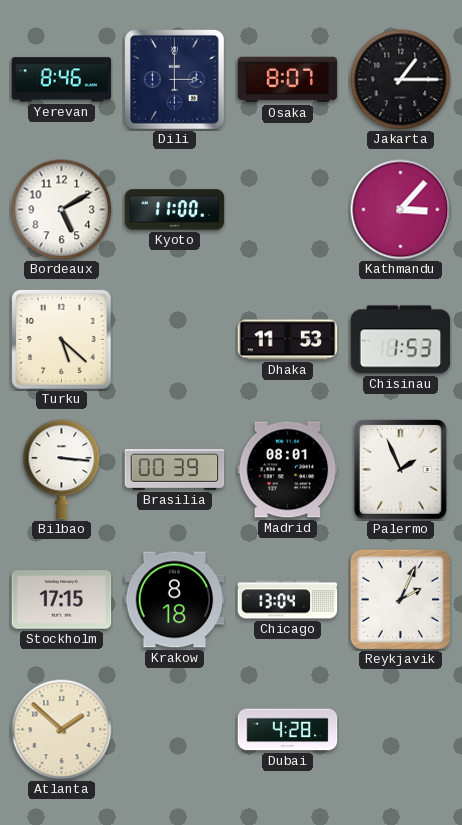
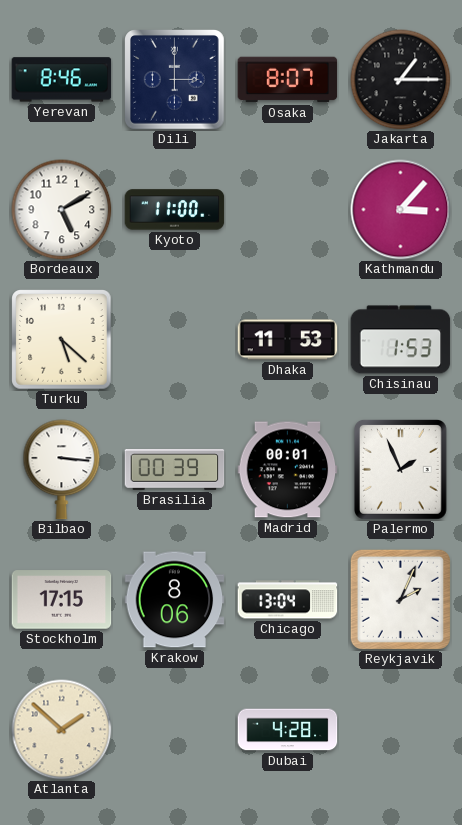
Madrid: 08:01 -> 00:01 (288, 470)
Krakow: 8:18 -> 8:06 (175, 600)
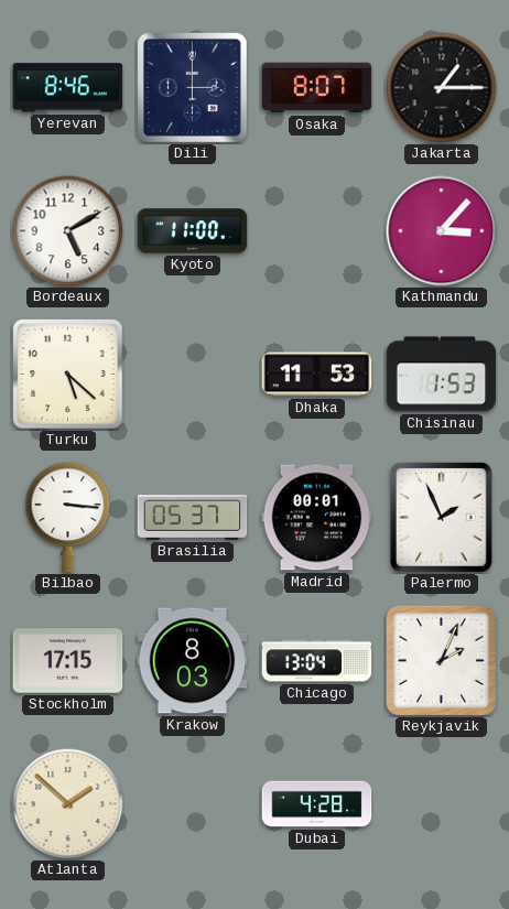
Brasilia: 00:39 -> 05:37 (193, 518)
Krakow: 8:06 -> 8:03 (193, 661)
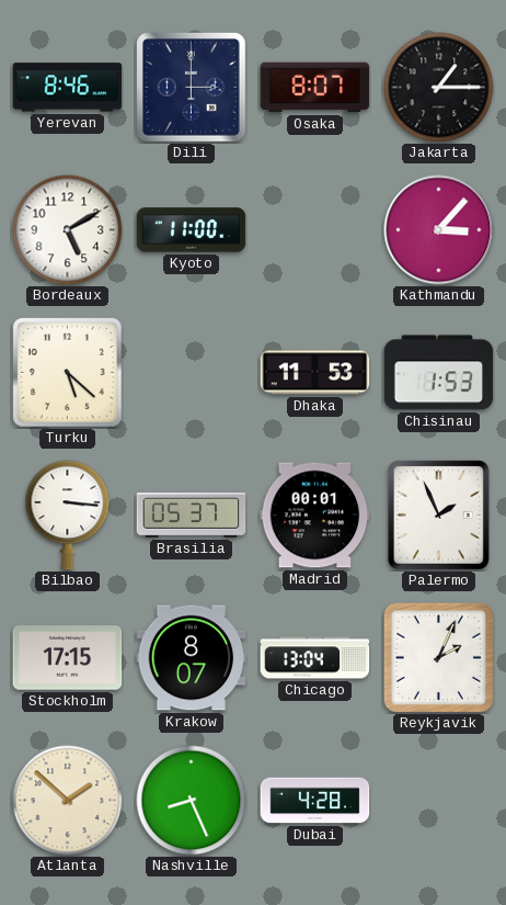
Krakow: 8:03 -> 8:07 (192, 658)
Nashville: none -> 8:26 (192, 801)
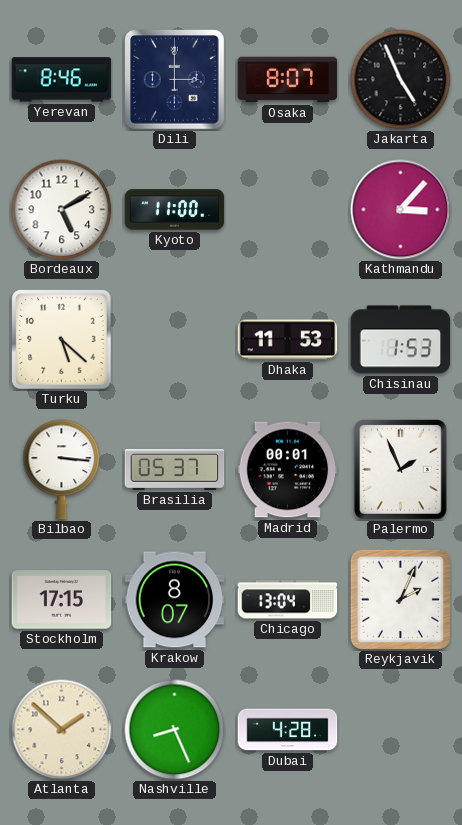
Jakarta: 1:15 -> 4:56 (401, 80)
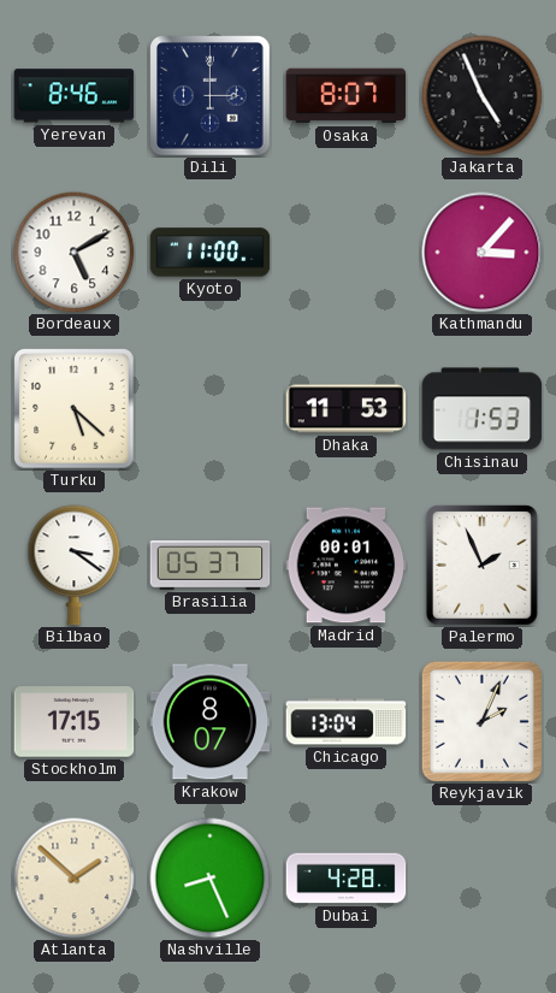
Bilbao: 3:16 -> 3:21 (75, 566)
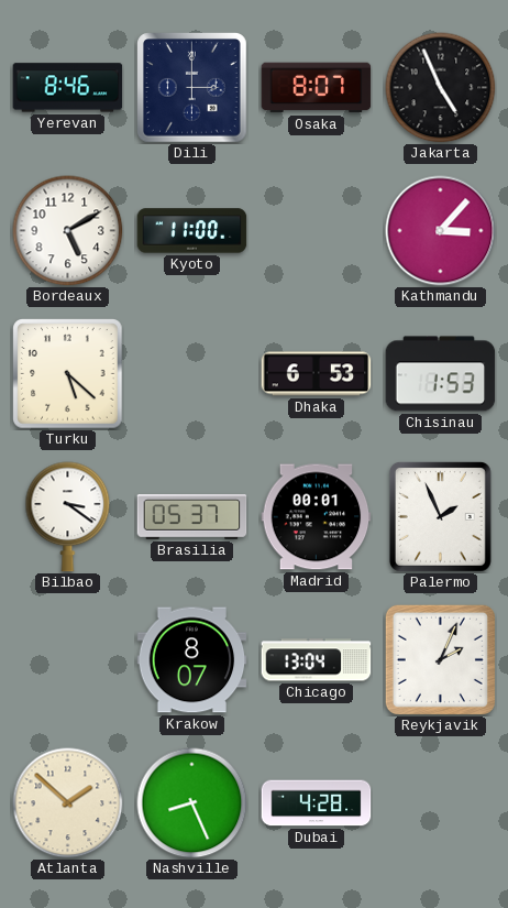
Dhaka: 11:53 -> 6:53 (317, 374)
Stockholm: 17:15 -> none (75, 722)
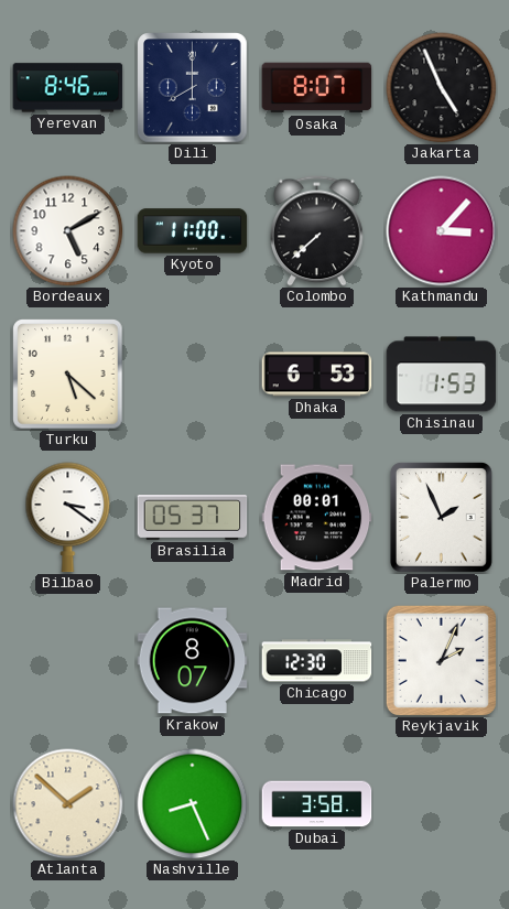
Dili: 3:00 -> 8:00 (193, 88)
Colombo: none -> 7:38 (317, 231)
Chicago: 13:04 -> 12:30 (317, 661)
Dubai: 4:28 -> 3:58 (317, 804)
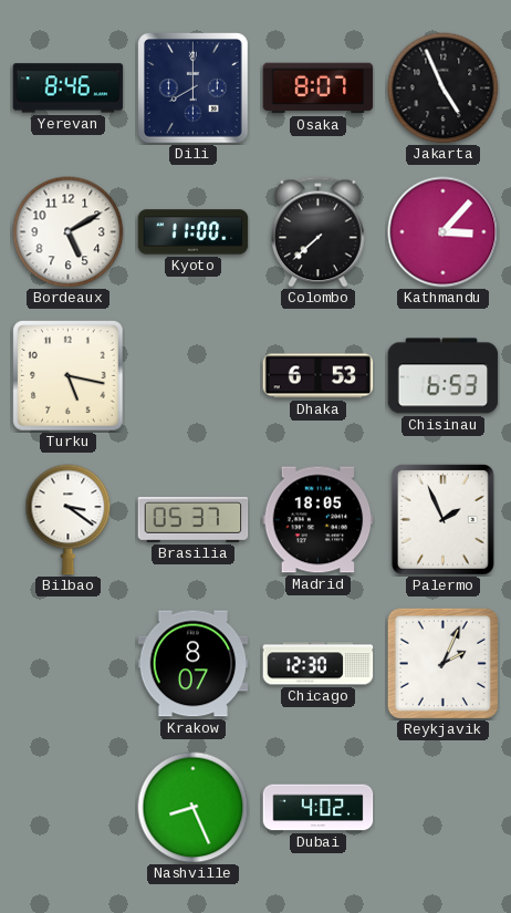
Turku: 5:22 -> 5:17 (69, 376)
Chisinau: 1:53 -> 6:53 (444, 376)
Madrid: 00:01 -> 18:05 (319, 520)
Atlanta: 1:52 -> none (68, 804)
Dubai: 3:58 -> 4:02 (319, 808)
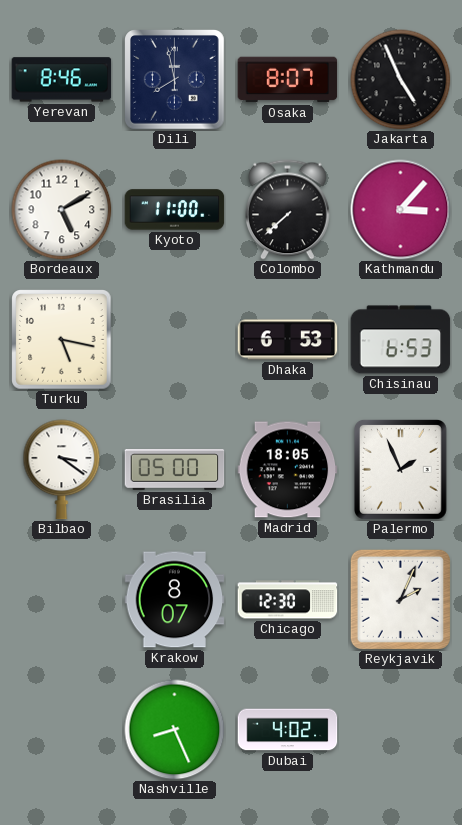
Dili: 8:00 -> 7:58 (175, 80)
Brasilia: 05:37 -> 05:00 (175, 470)
